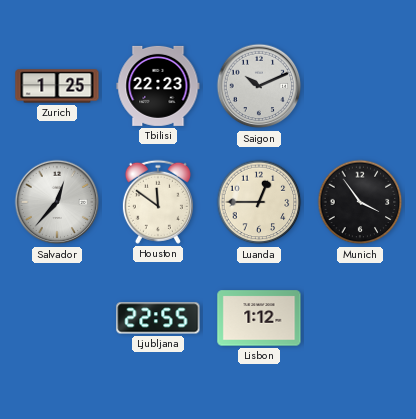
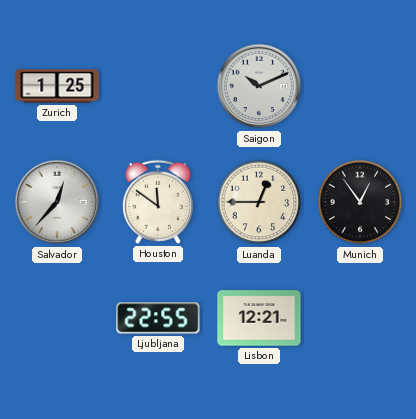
Tbilisi: 22:23 -> none (158, 86)
Munich: 3:54 -> 12:54 (360, 202)
Lisbon: 1:12 -> 12:21 (259, 318)
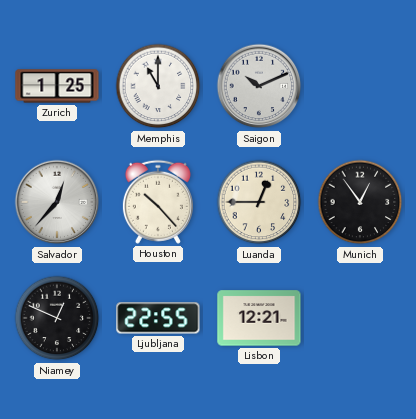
Memphis: none -> 11:00 (158, 86)
Houston: 11:51 -> 10:23 (158, 202)
Niamey: none -> 12:49 (57, 318)
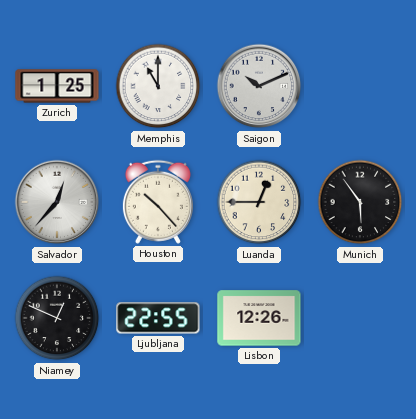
Munich: 12:54 -> 5:54 (360, 202)
Lisbon: 12:21 -> 12:26 (259, 318)
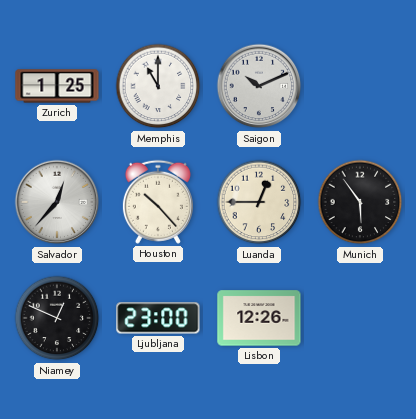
Ljubljana: 22:55 -> 23:00 (158, 318)
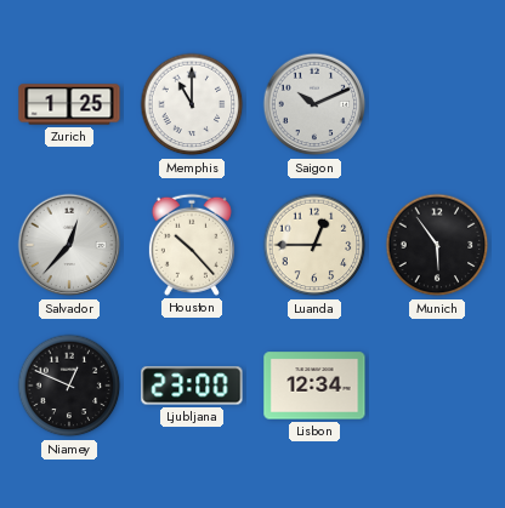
Lisbon: 12:26 -> 12:34 (314, 386)
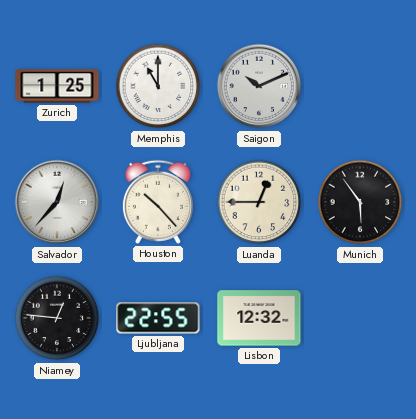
Niamey: 12:49 -> 12:46 (57, 318)
Ljubljana: 23:00 -> 22:55 (158, 318)
Lisbon: 12:34 -> 12:32 (259, 318)
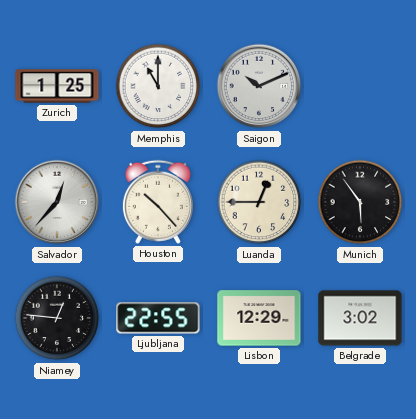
Lisbon: 12:32 -> 12:29 (259, 318)
Belgrade: none -> 3:02 (360, 318)
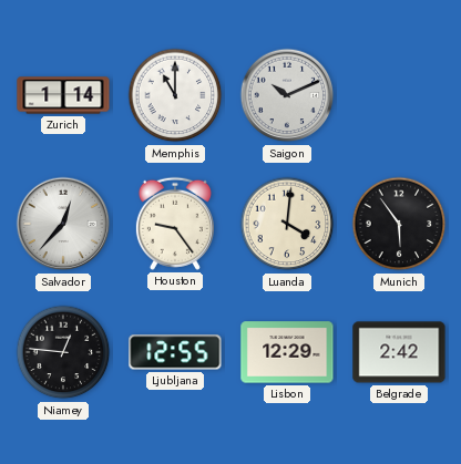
Zurich: 1:25 -> 1:14 (63, 95)
Houston: 10:23 -> 9:24 (175, 224)
Luanda: 12:45 -> 4:01 (287, 224)
Ljubljana: 22:55 -> 12:55 (175, 352)
Belgrade: 3:02 -> 2:42 (399, 352)
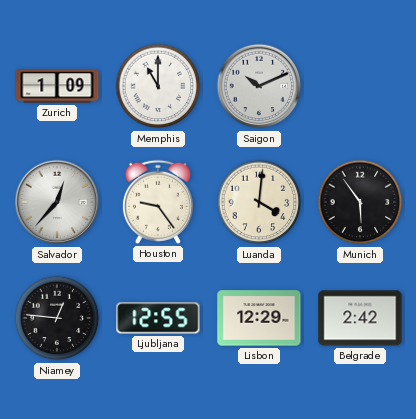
Zurich: 1:14 -> 1:09 (57, 86)
